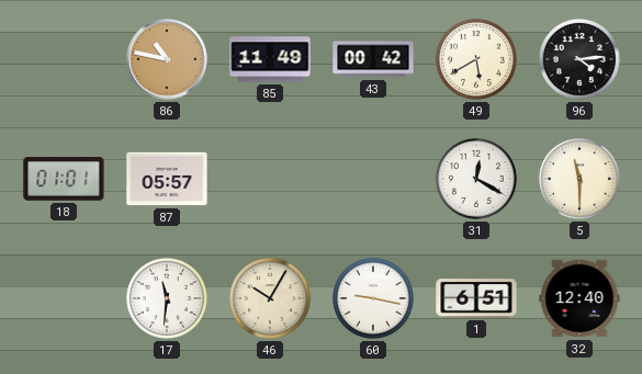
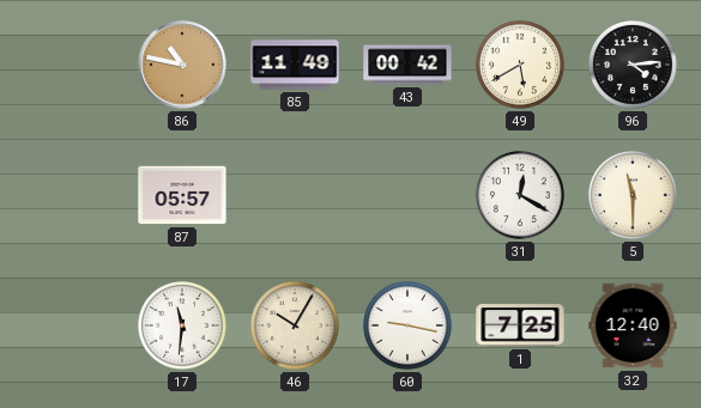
18: 01:01 -> none (64, 179)
1: 6:51 -> 7:25 (520, 325)
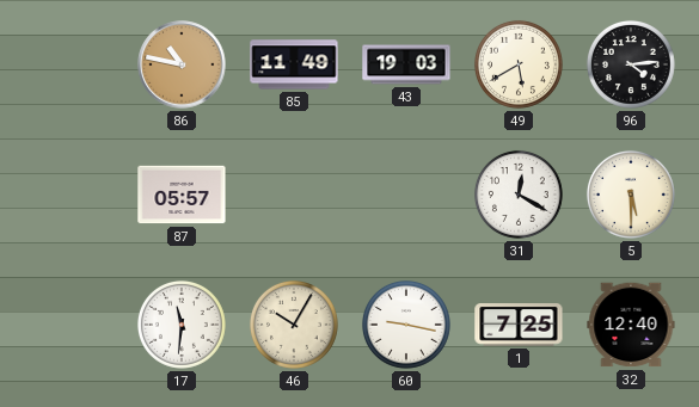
43: 00:42 -> 19:03 (406, 64)
5: 11:30 -> 5:30 (631, 195)
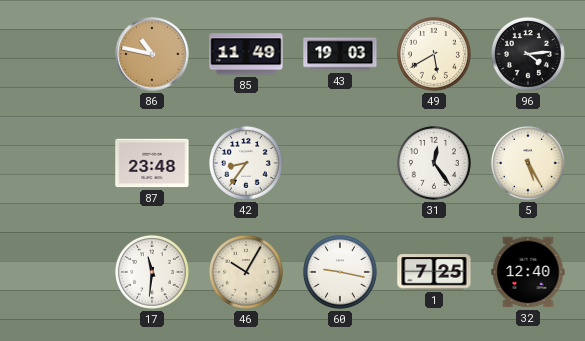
87: 05:57 -> 23:48 (152, 163)
42: none -> 8:36 (246, 163)
31: 12:20 -> 12:24 (434, 163)
5: 5:30 -> 5:25 (528, 163)
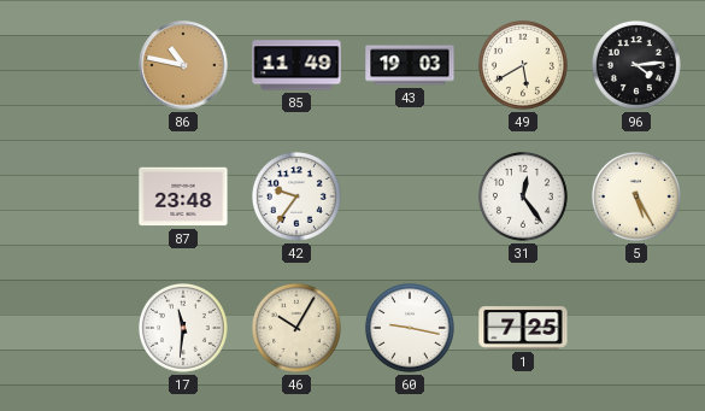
42: 8:36 -> 9:36 (296, 196)
32: 12:40 -> none (528, 272)
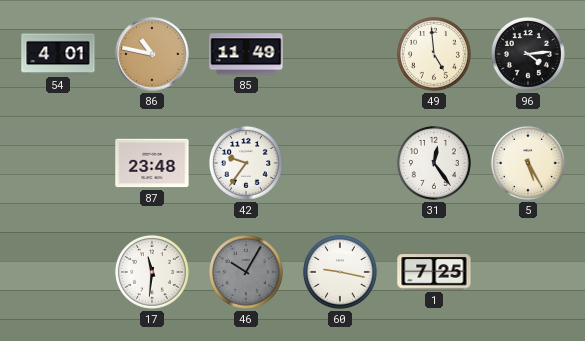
54: none -> 4:01 (58, 54)
43: 19:03 -> none (410, 65)
49: 5:40 -> 4:59 (434, 54)
46 dial: cream -> grey (246, 272)
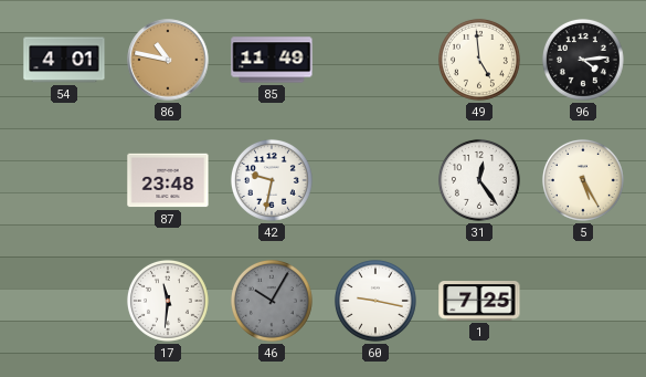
42: 9:36 -> 9:32 (272, 180)
